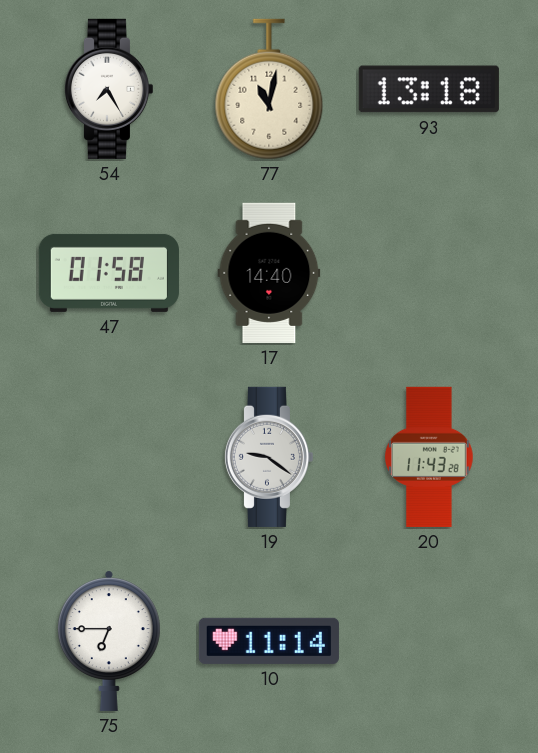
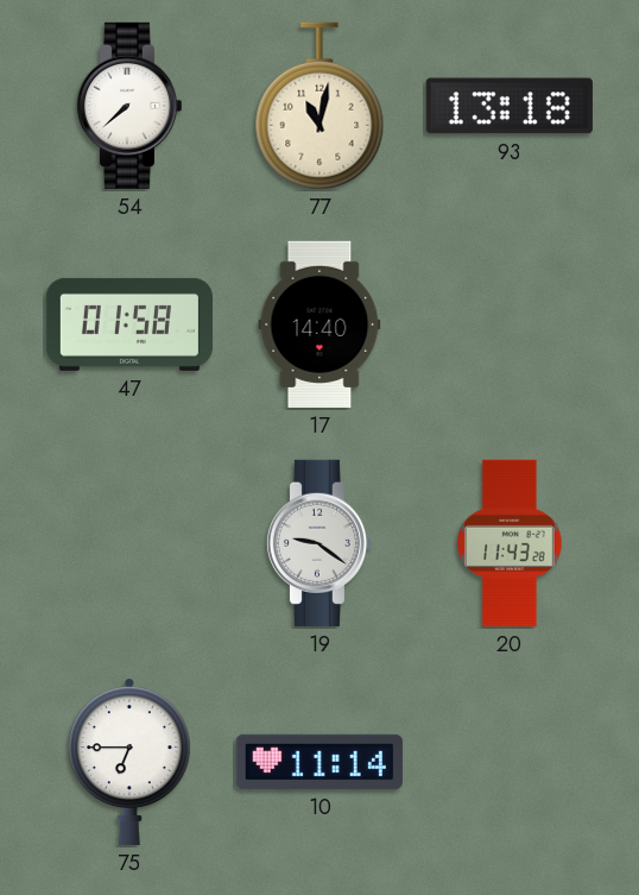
54: 7:25 -> 7:38 (128, 106)
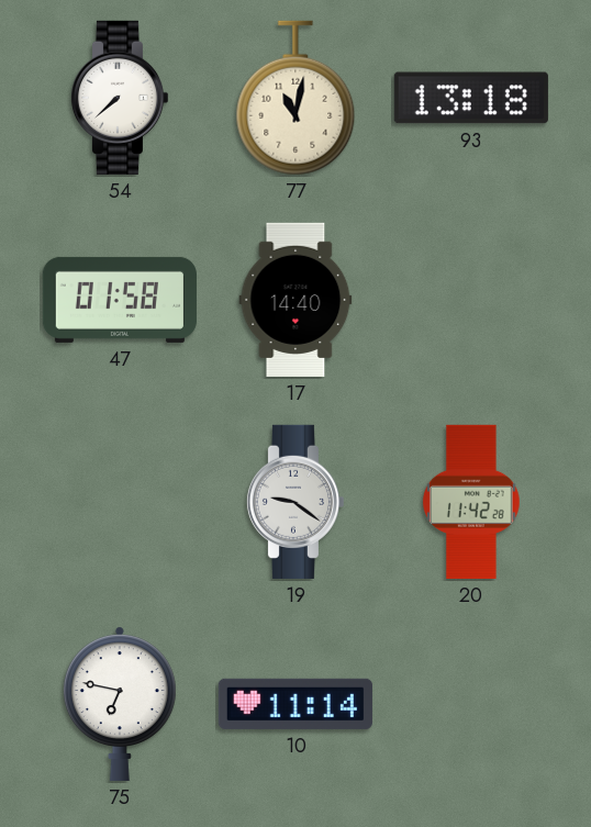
20: 11:43 -> 11:42 (472, 502)
75: 6:45 -> 6:47 (120, 704)
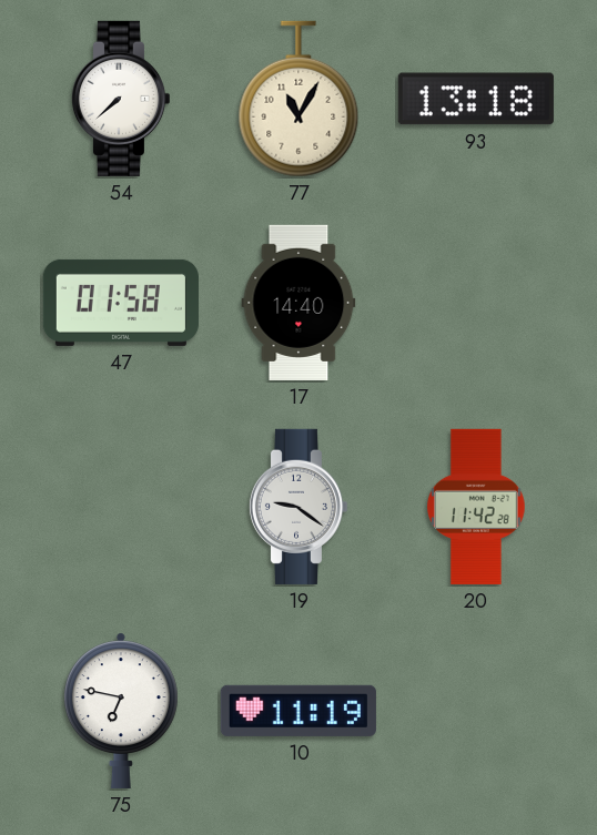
77: 11:02 -> 11:05 (298, 99)
10: 11:14 -> 11:19 (298, 711)
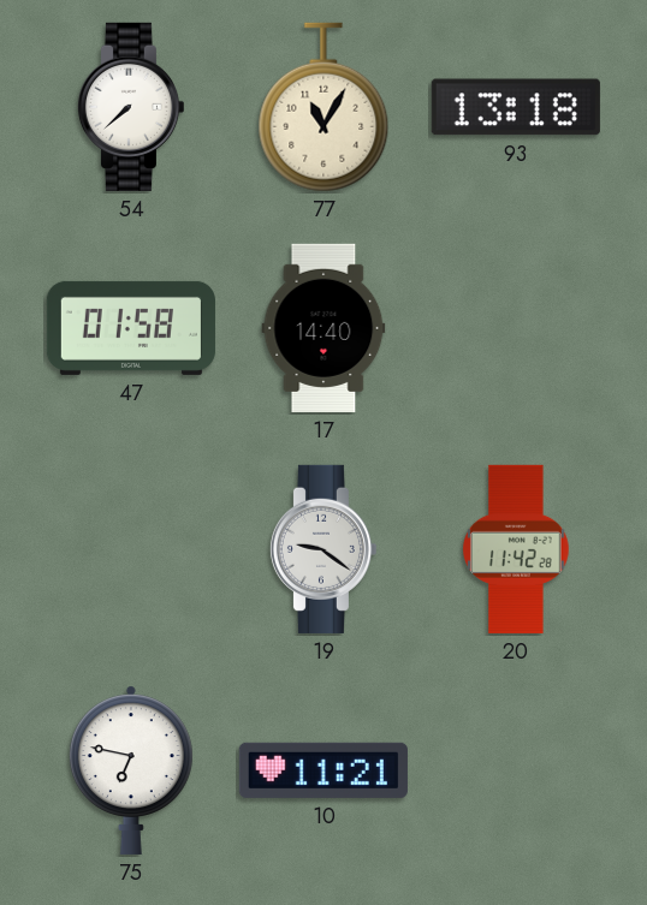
10: 11:19 -> 11:21 (323, 770)
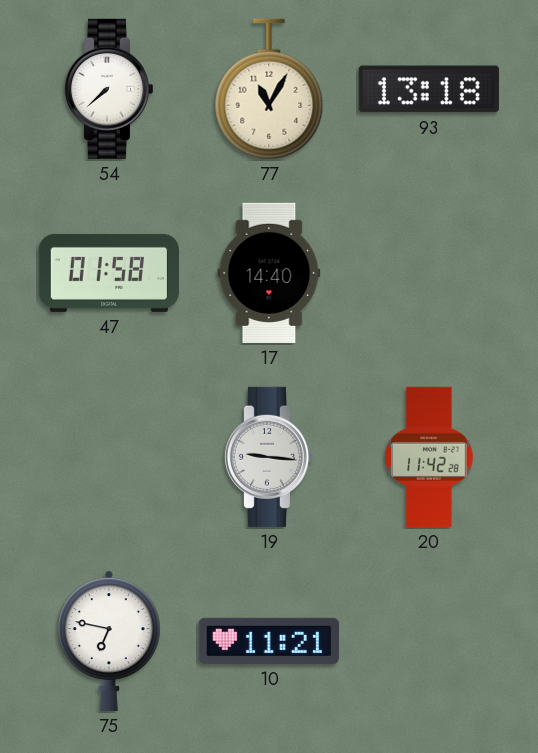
19: 9:21 -> 9:16 (268, 457)
